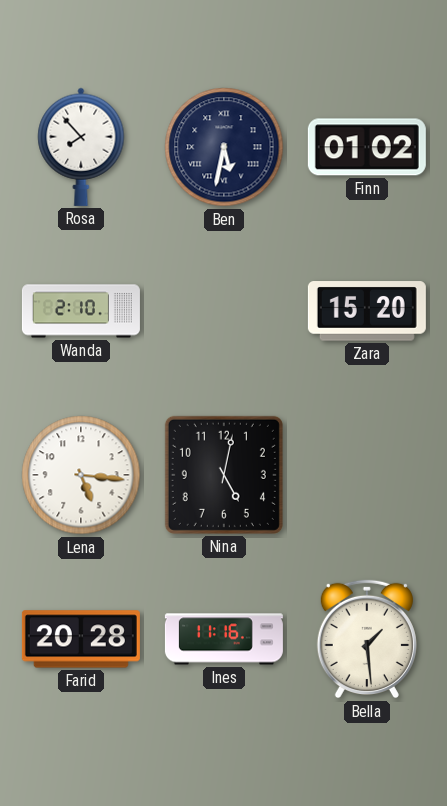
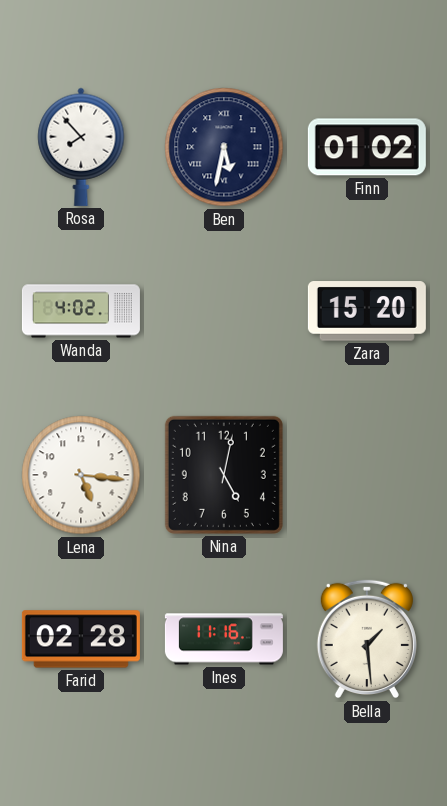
Wanda: 2:10 -> 4:02 (81, 311)
Farid: 20:28 -> 02:28 (81, 639)
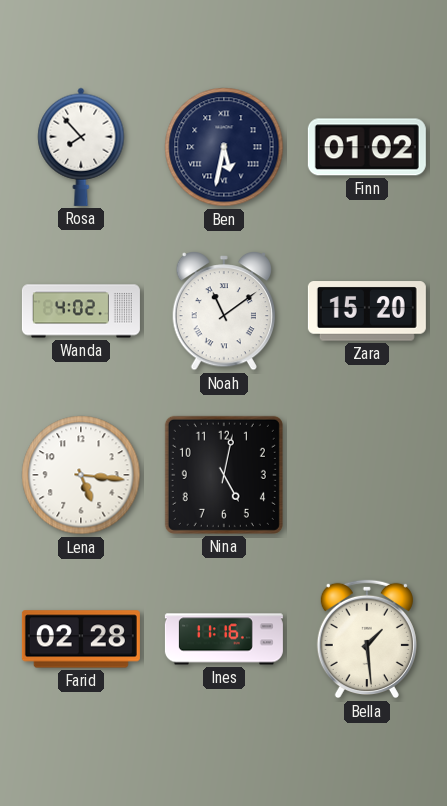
Noah: none -> 11:09 (223, 312)
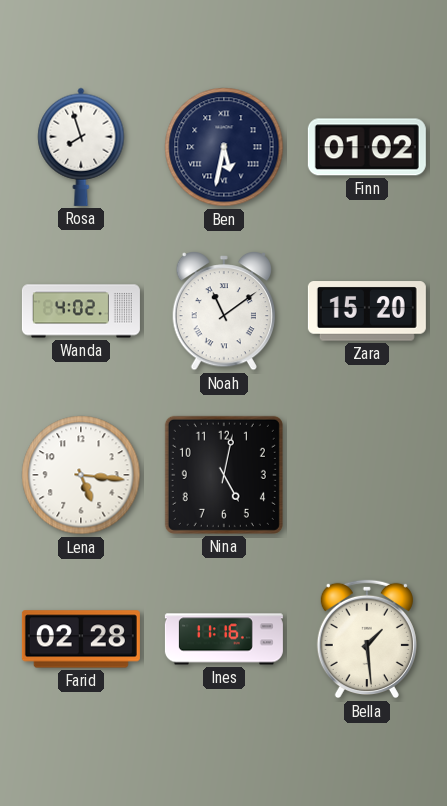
Rosa: 7:53 -> 7:57 (81, 147)
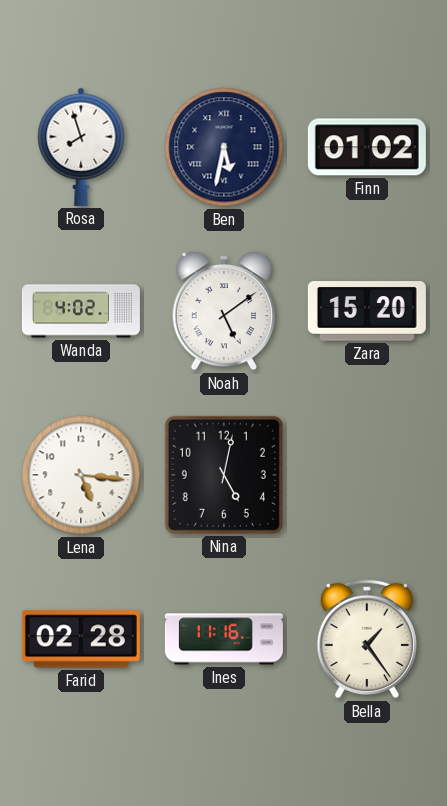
Noah: 11:09 -> 5:09 (223, 312)
Bella: 1:29 -> 1:24 (367, 639)
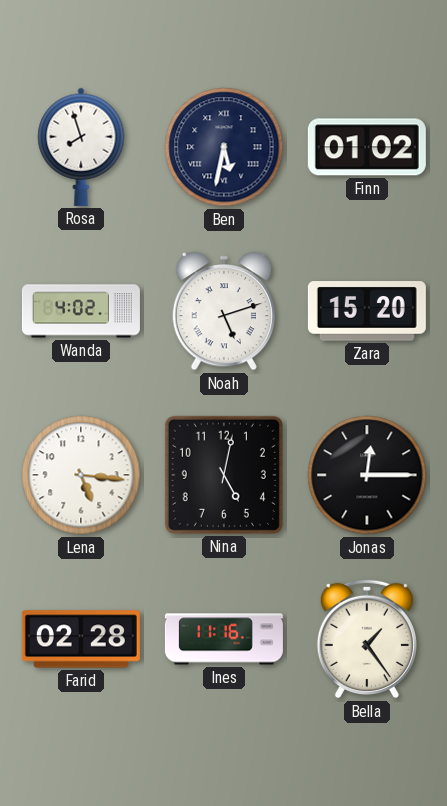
Noah: 5:09 -> 5:12 (223, 312)
Jonas: none -> 12:15 (367, 475)
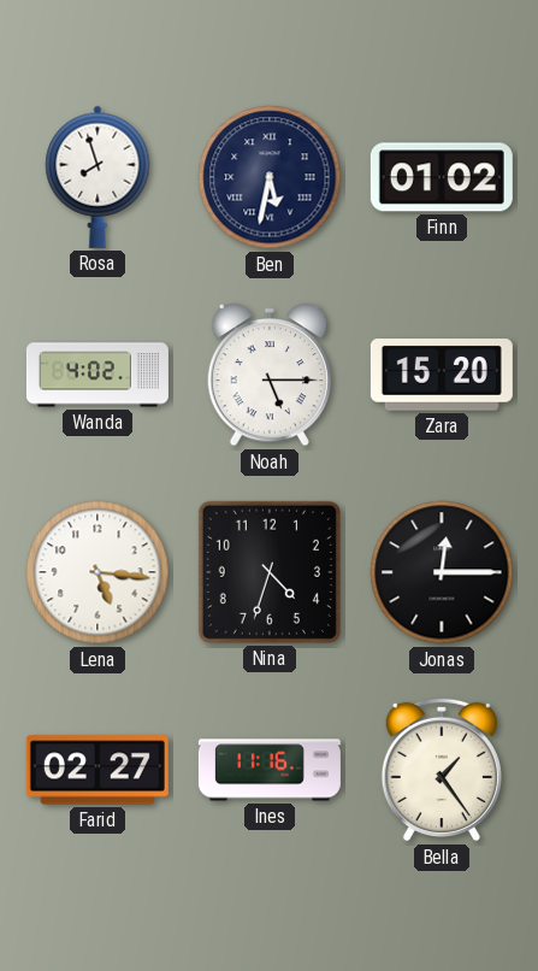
Noah: 5:12 -> 5:15 (268, 376)
Nina: 5:02 -> 4:33 (270, 572)
Farid: 02:28 -> 02:27 (97, 770)
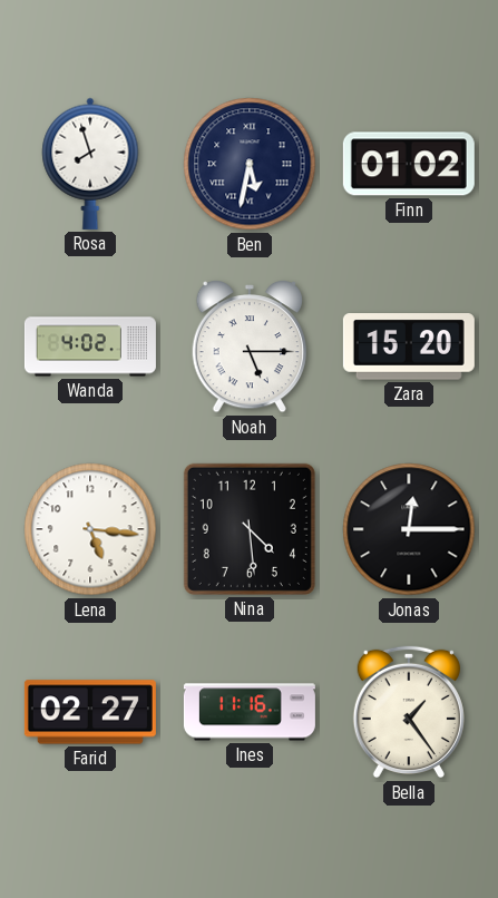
Nina: 4:33 -> 4:29 (250, 529)
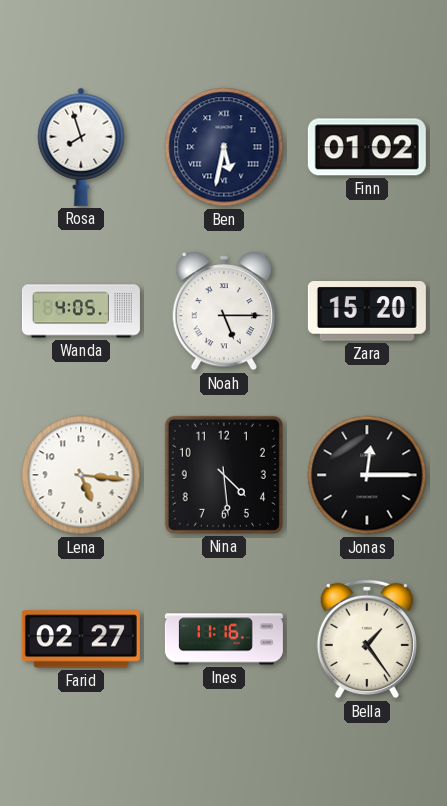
Wanda: 4:02 -> 4:05 (81, 311)
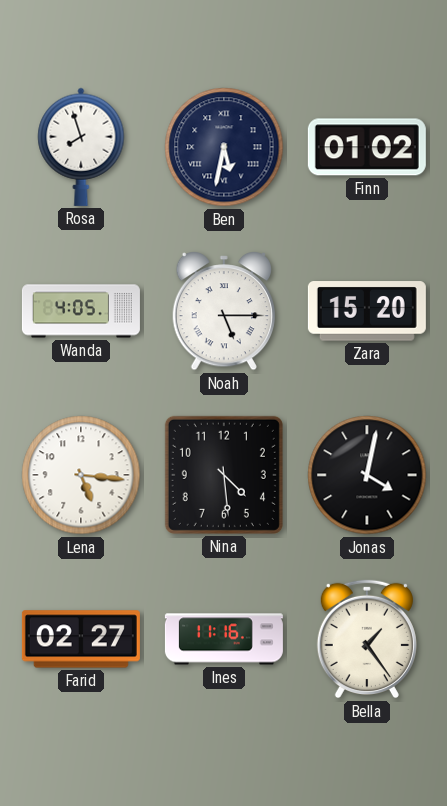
Jonas: 12:15 -> 4:02 (367, 475)
